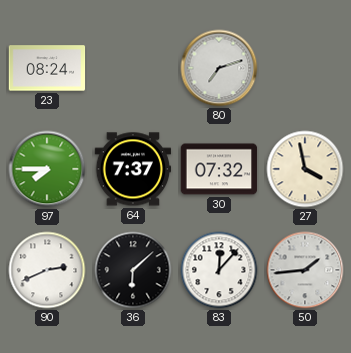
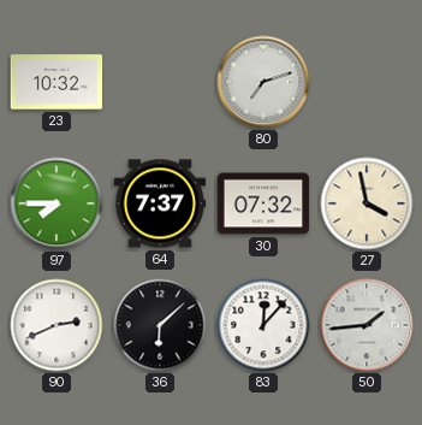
23: 08:24 -> 10:32 (57, 82)
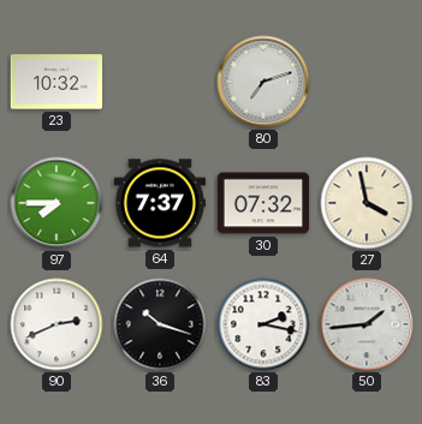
36: 6:08 -> 10:18 (160, 324)
83: 12:07 -> 2:17 (263, 324)
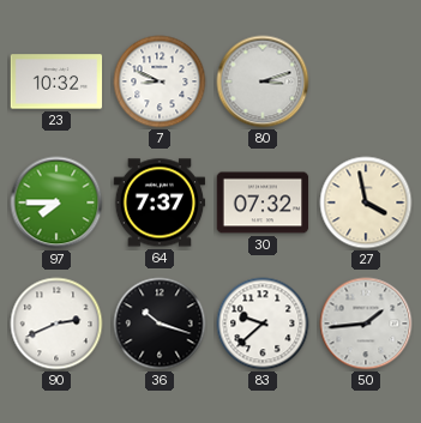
7: none -> 8:49 (160, 81)
80: 7:12 -> 3:12 (263, 81)
83: 2:17 -> 9:38 (263, 324)
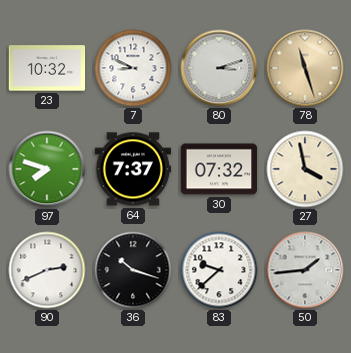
78: none -> 11:27 (305, 68)
97: 7:45 -> 7:48 (47, 169)
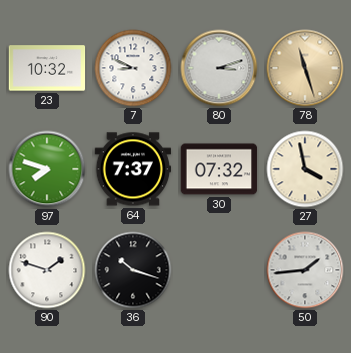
90: 2:41 -> 1:48 (47, 270)
83: 9:38 -> none (219, 270)
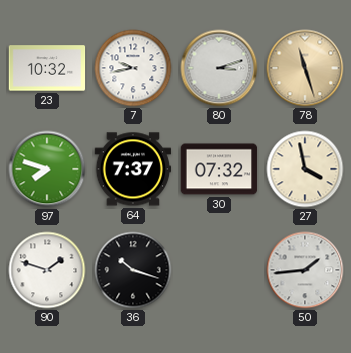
7: 8:49 -> 9:43 (133, 68)
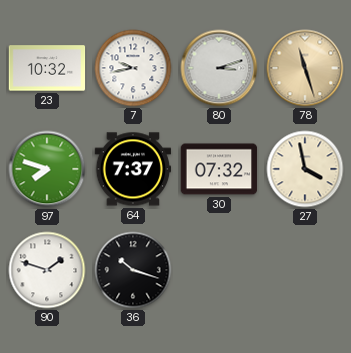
50: 1:44 -> none (305, 270)
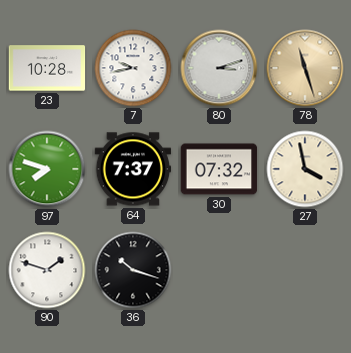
23: 10:32 -> 10:28 (47, 68)
